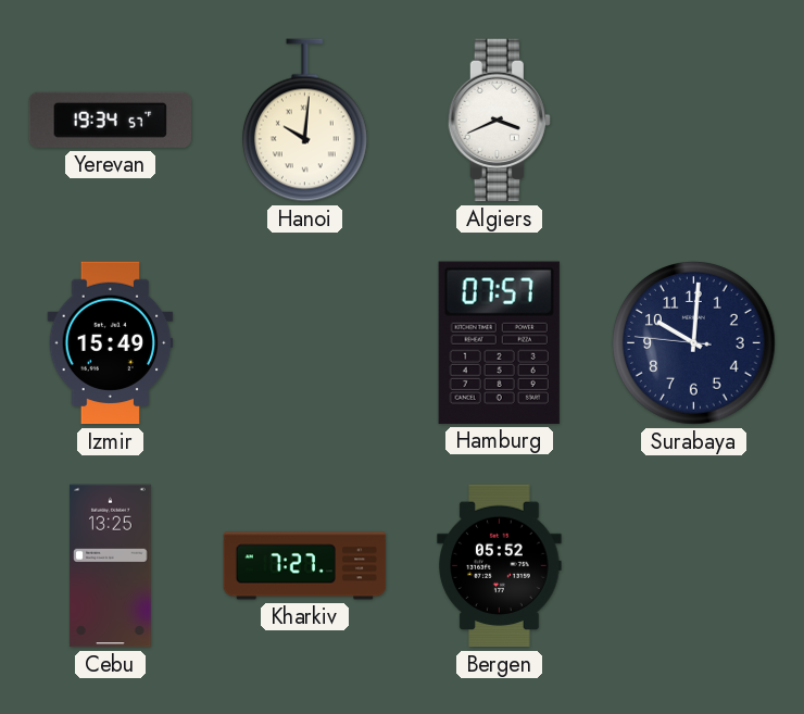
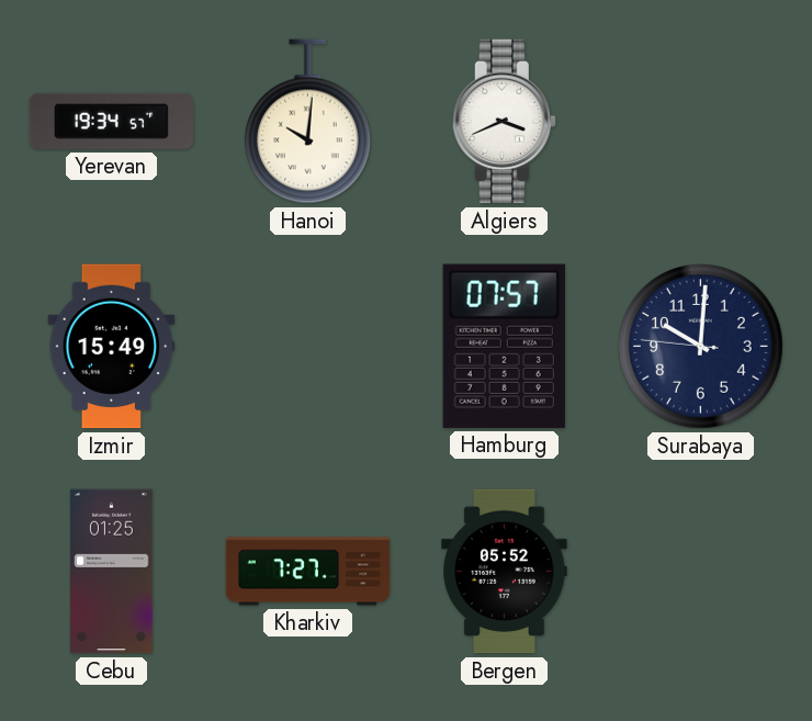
Cebu: 13:25 -> 01:25 (112, 572)
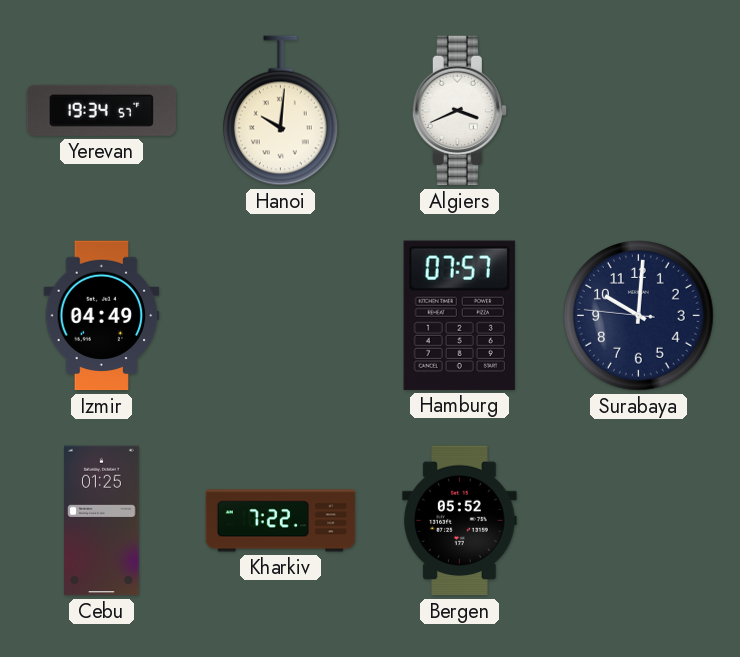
Izmir: 15:49 -> 04:49 (102, 316)
Kharkiv: 7:27 -> 7:22 (281, 521)
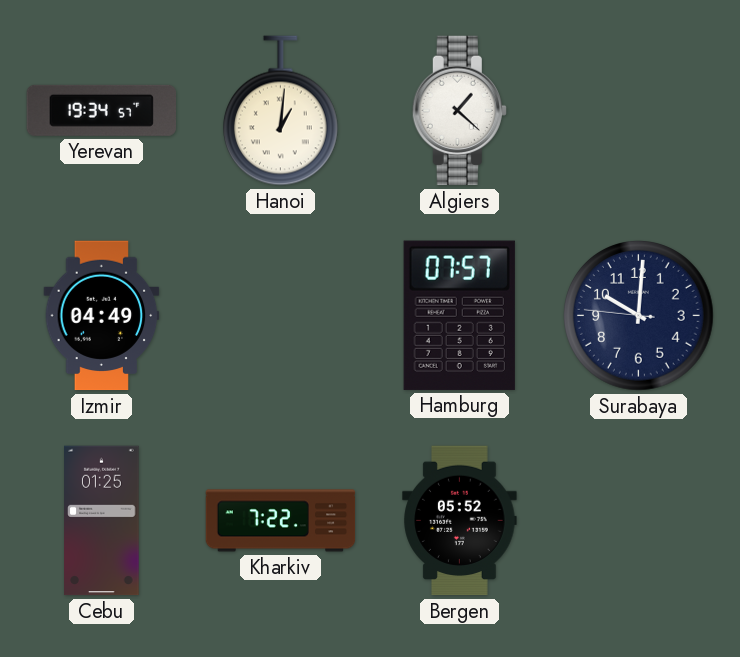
Hanoi: 10:01 -> 1:01 (280, 111)
Algiers: 3:41 -> 1:22 (459, 111)
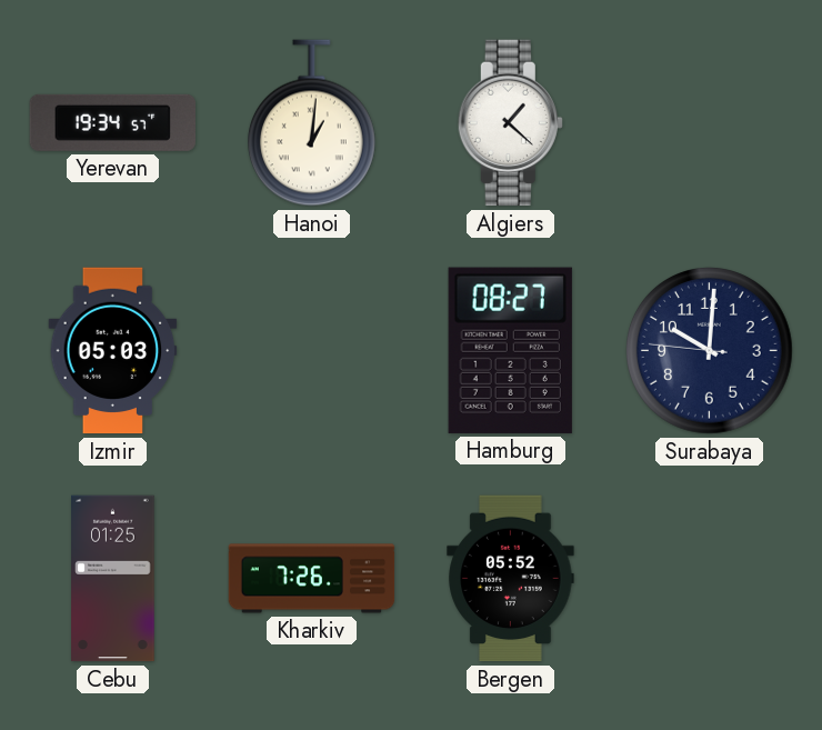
Izmir: 04:49 -> 05:03 (113, 351)
Hamburg: 07:57 -> 08:27 (510, 350)
Kharkiv: 7:22 -> 7:26 (312, 579)
